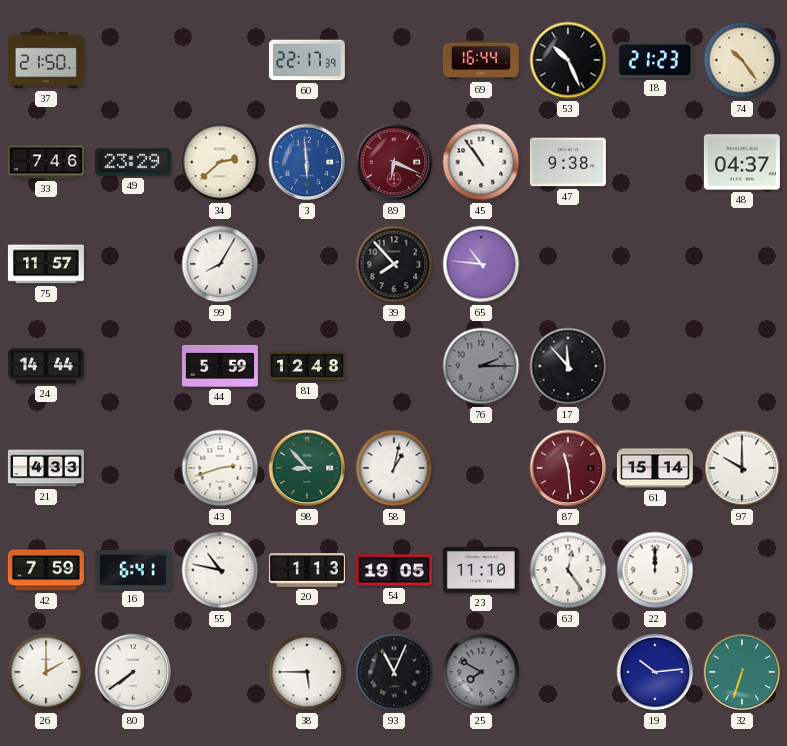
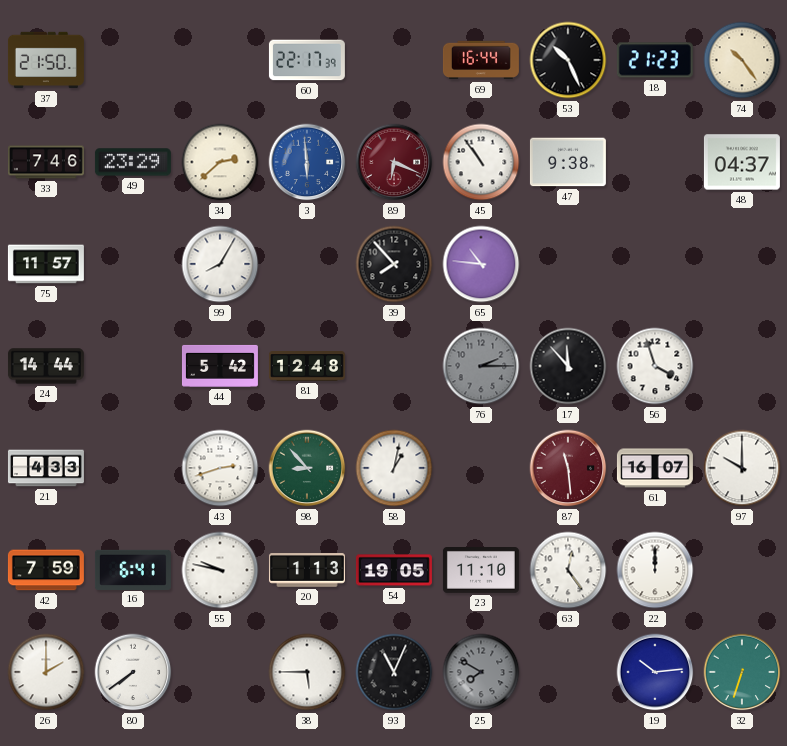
44: 5:59 -> 5:42 (220, 366)
56: none -> 3:57 (655, 366)
61: 15:14 -> 16:07 (655, 468)
55: 10:47 -> 9:47 (220, 570)
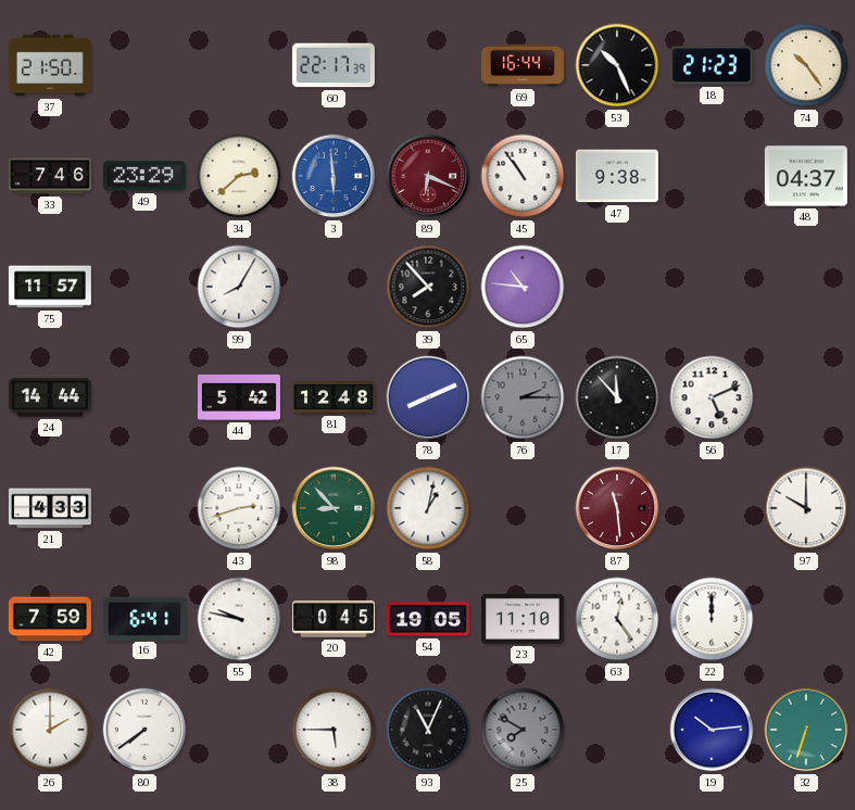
78: none -> 8:11 (428, 397)
56: 3:57 -> 5:11 (712, 397)
61: 16:07 -> none (655, 468)
20: 1:13 -> 0:45 (334, 619)
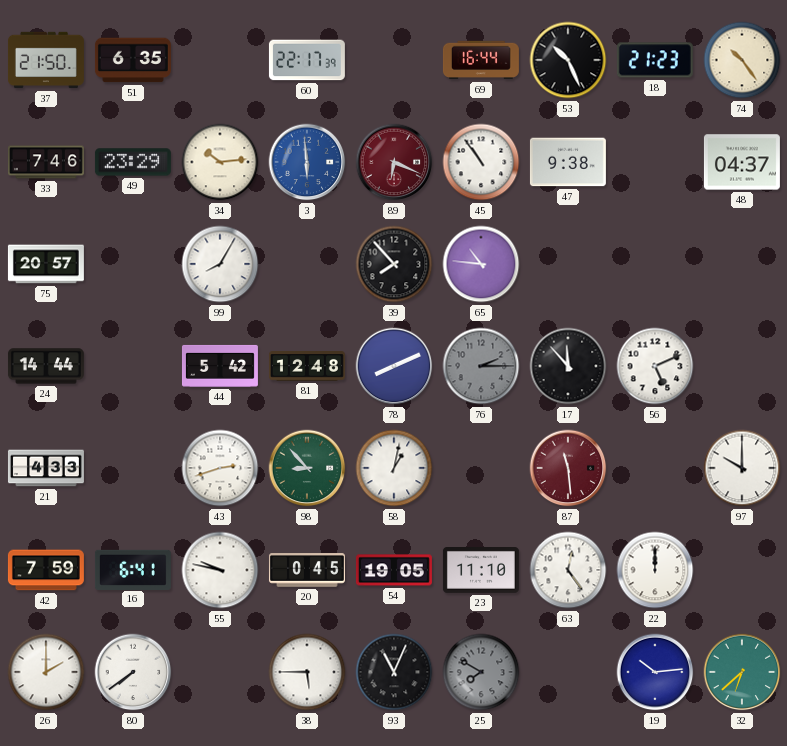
51: none -> 6:35 (133, 60)
34: 2:38 -> 10:14 (220, 162)
75: 11:57 -> 20:57 (46, 264)
32: 6:33 -> 6:38 (742, 672)
